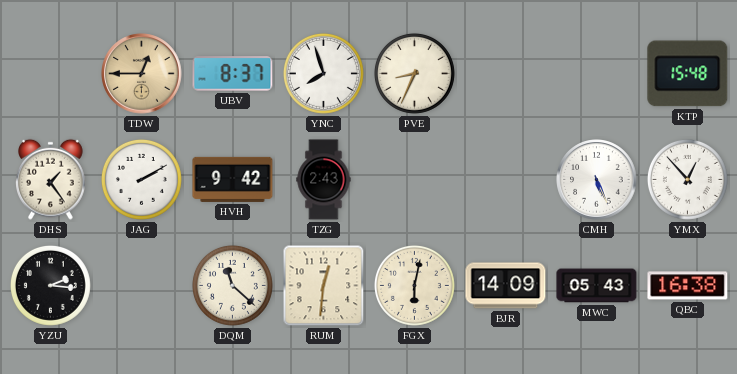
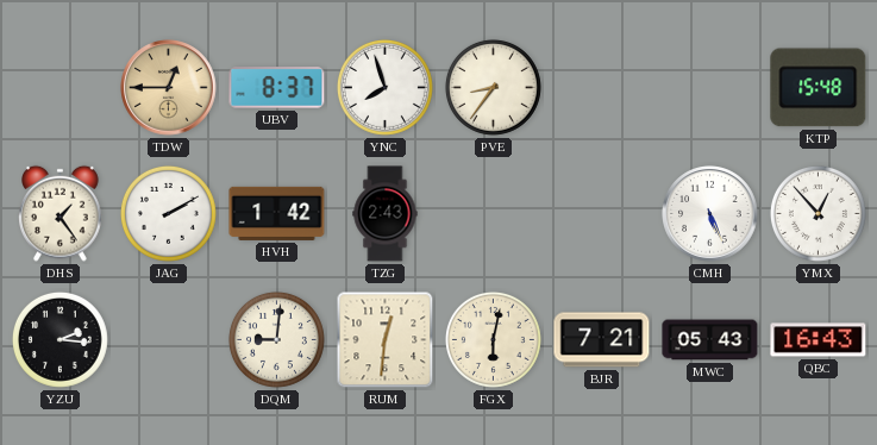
PVE: 8:34 -> 8:36 (493, 87)
HVH: 9:42 -> 1:42 (277, 213)
DQM: 11:22 -> 9:01 (276, 339)
BJR: 14:09 -> 7:21 (602, 340)
QBC: 16:38 -> 16:43 (819, 340)
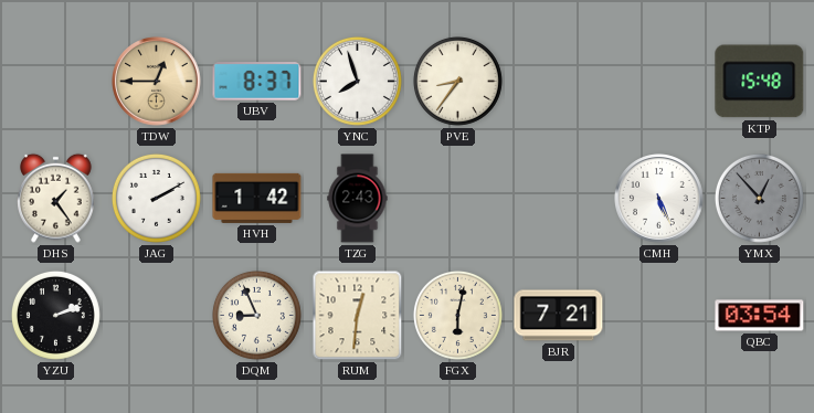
YMX dial: white -> grey (759, 198)
YZU: 2:16 -> 2:12 (55, 315)
DQM: 9:01 -> 8:56 (256, 315)
MWC: 05:43 -> none (710, 340)
QBC: 16:43 -> 03:54 (760, 316)
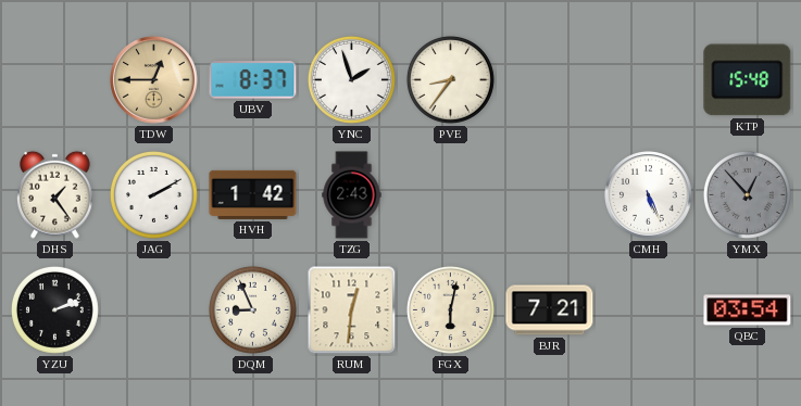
YNC: 7:57 -> 1:57 (351, 79)
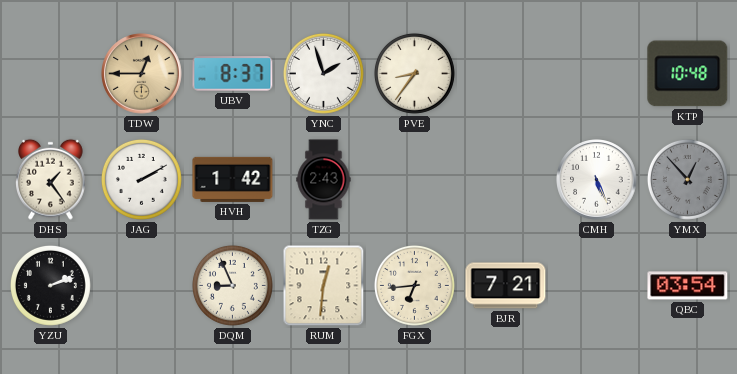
KTP: 15:48 -> 10:48 (688, 74)
FGX: 6:02 -> 6:44 (414, 285)
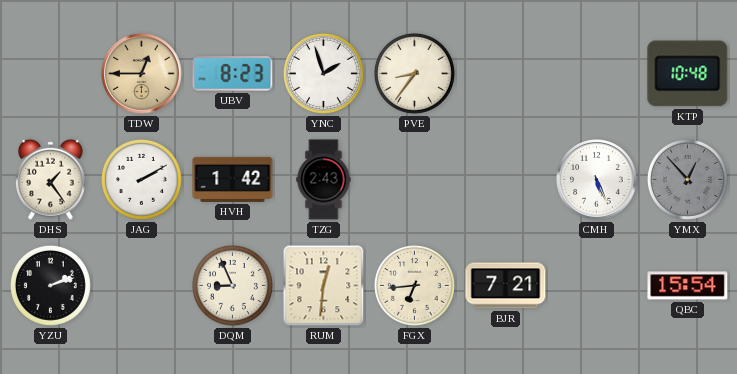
UBV: 8:37 -> 8:23 (233, 74)
QBC: 03:54 -> 15:54 (688, 286)
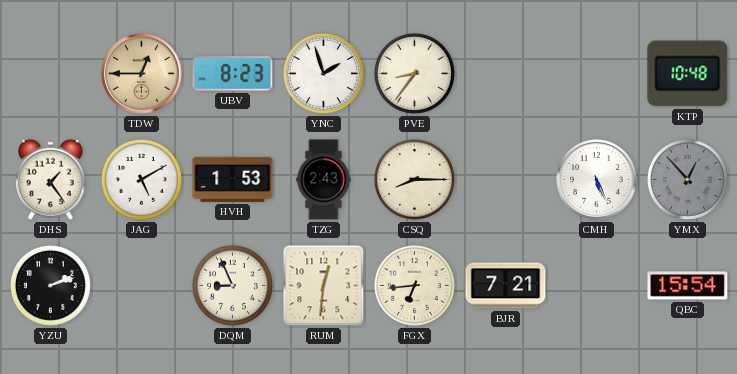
JAG: 2:10 -> 5:10 (141, 179)
HVH: 1:42 -> 1:53 (233, 179)
CSQ: none -> 8:15 (414, 179)
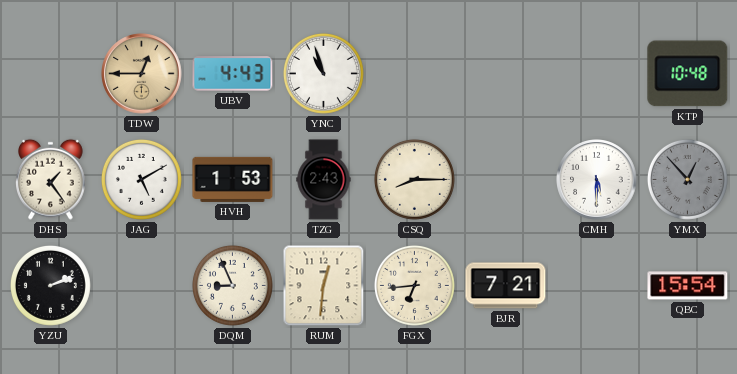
UBV: 8:23 -> 4:43 (233, 74)
YNC: 1:57 -> 10:57 (323, 73)
PVE: 8:36 -> none (414, 73)
CMH: 5:26 -> 5:30 (597, 180)
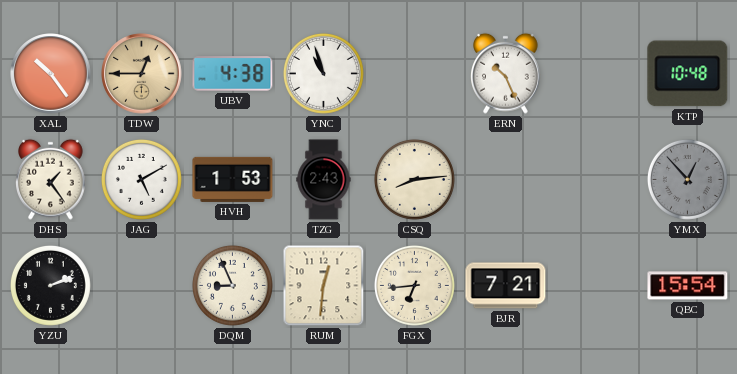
XAL: none -> 10:24 (51, 74)
UBV: 4:43 -> 4:38 (233, 74)
ERN: none -> 10:26 (506, 73)
CSQ: 8:15 -> 8:14 (414, 179)
CMH: 5:30 -> none (597, 180)
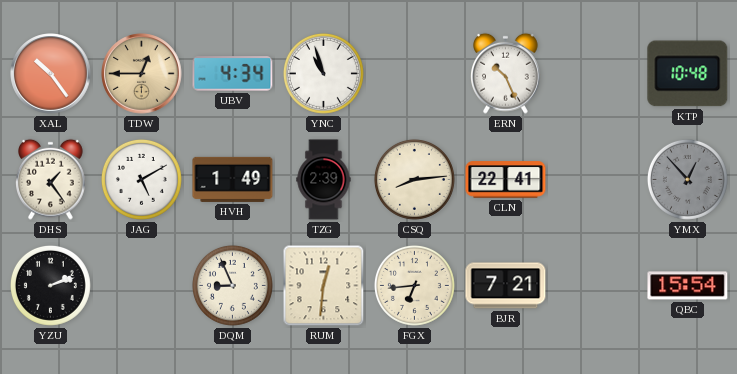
UBV: 4:38 -> 4:34 (233, 74)
HVH: 1:53 -> 1:49 (233, 179)
TZG: 2:43 -> 2:39 (324, 180)
CLN: none -> 22:41 (506, 180)
